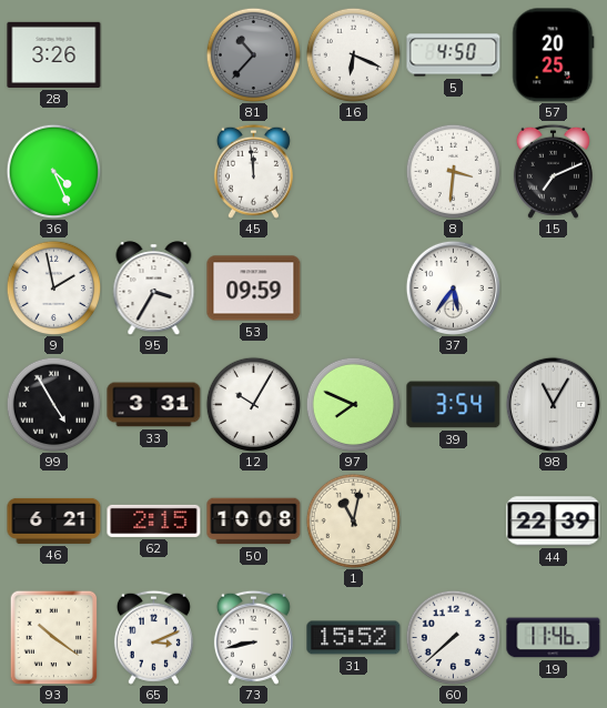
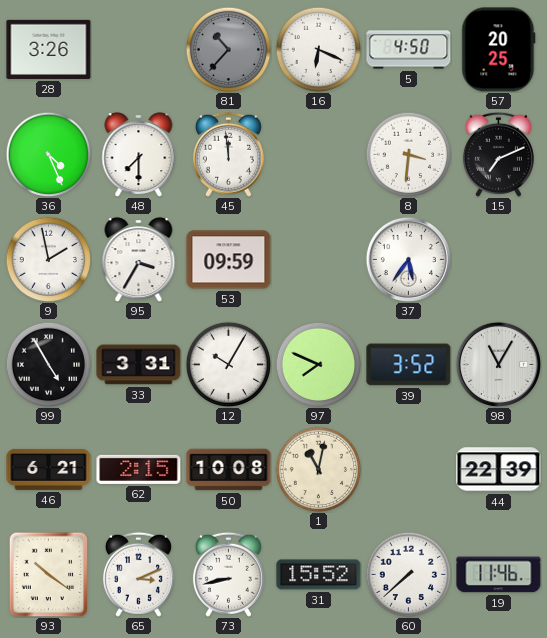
48: none -> 7:30 (139, 155)
39: 3:54 -> 3:52 (409, 365)
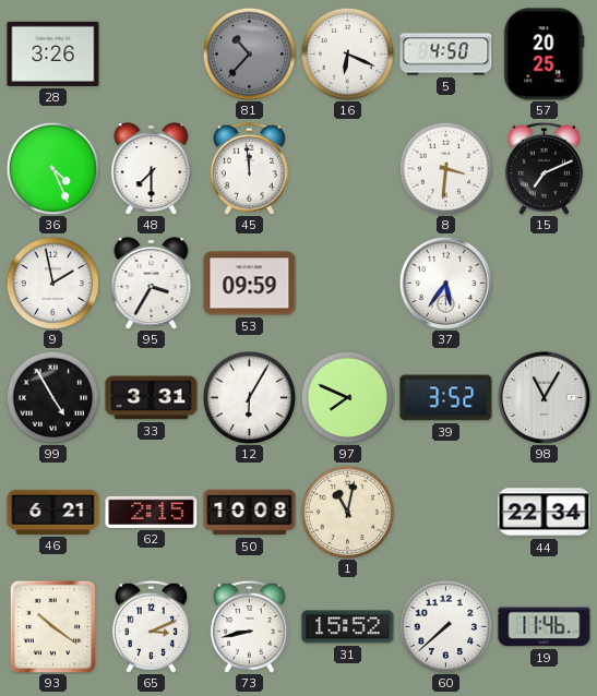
12: 10:05 -> 6:05 (249, 397)
44: 22:39 -> 22:34 (545, 513)
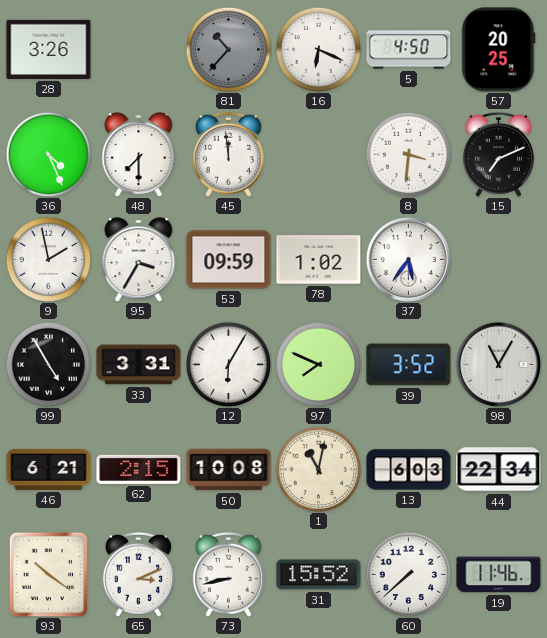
78: none -> 1:02 (319, 260)
13: none -> 6:03 (409, 470)
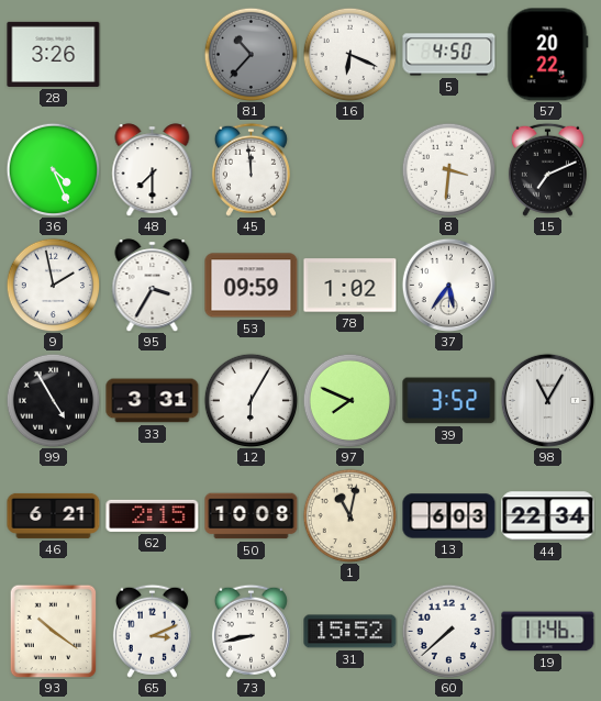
57: 20:25 -> 20:22 (548, 55)
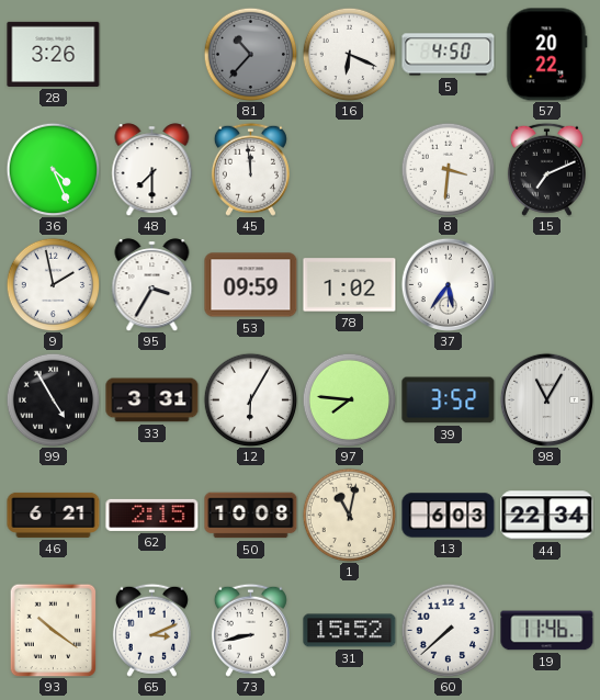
97: 7:49 -> 7:46 (349, 399)
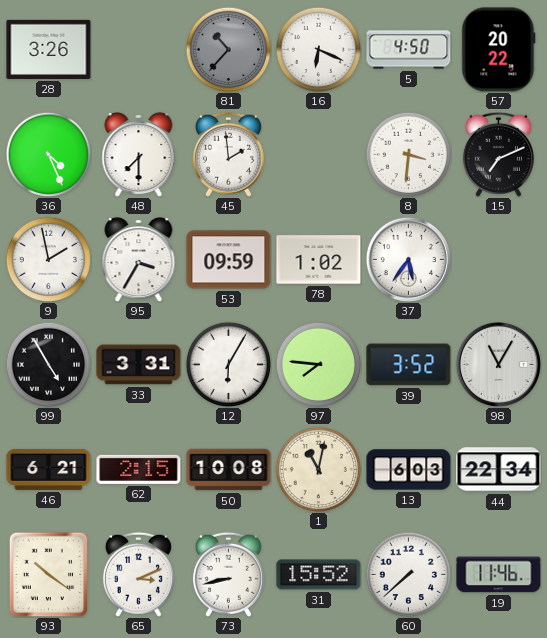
45: 11:59 -> 1:59 (228, 154)
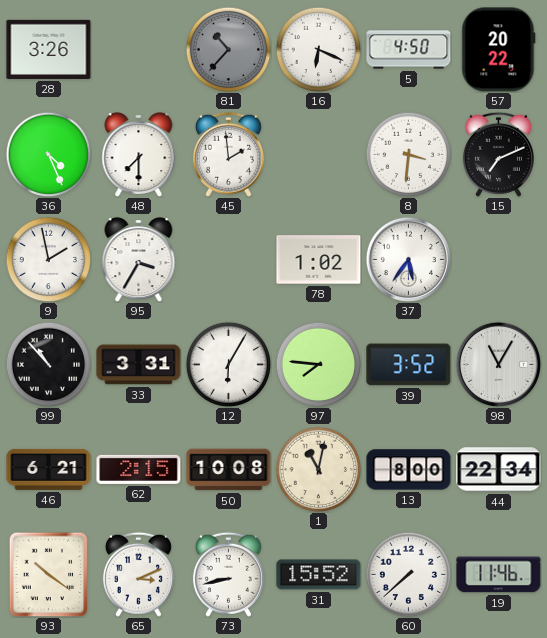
53: 09:59 -> none (229, 260)
99: 4:55 -> 10:53 (48, 364)
13: 6:03 -> 8:00 (409, 470)
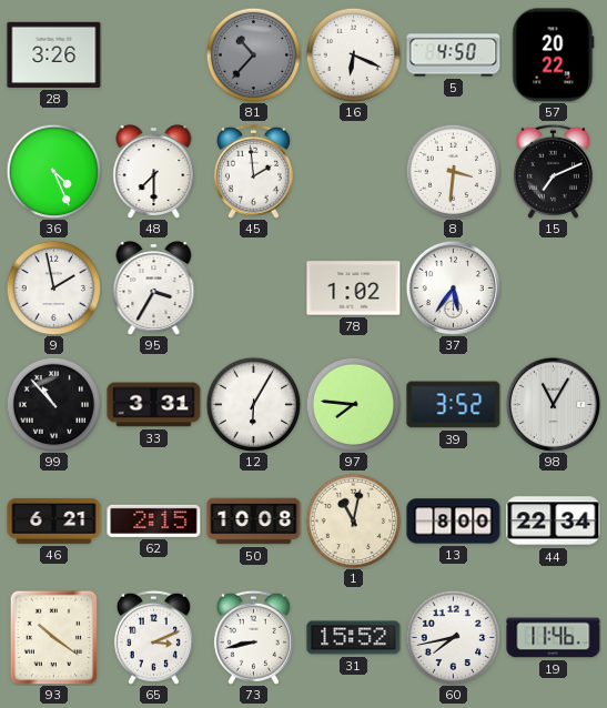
60: 7:38 -> 7:43 (453, 637)
